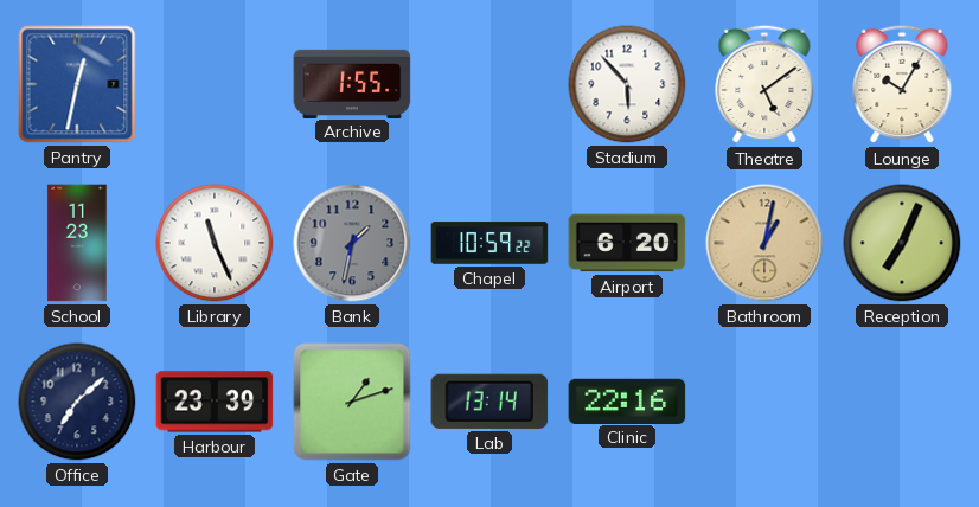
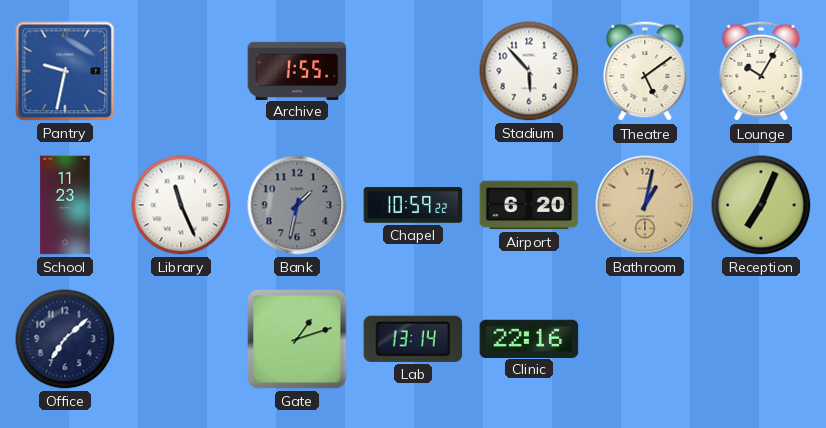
Pantry: 12:32 -> 9:32 (65, 71)
Harbour: 23:39 -> none (215, 402)
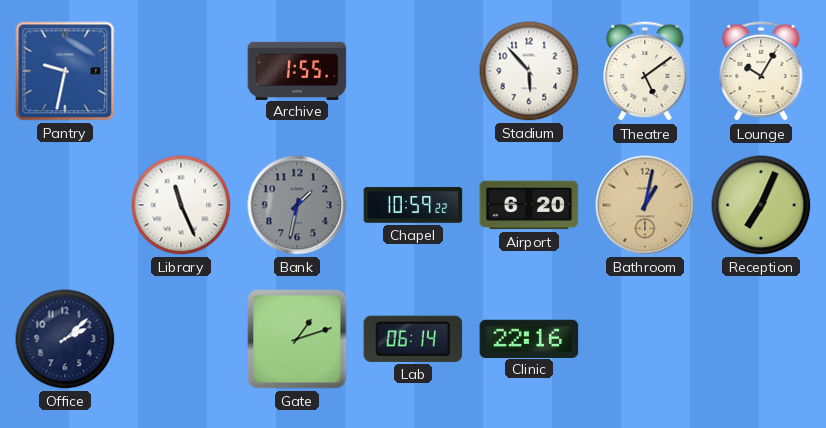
School: 11:23 -> none (65, 205)
Office: 7:08 -> 2:08 (65, 339)
Lab: 13:14 -> 06:14 (413, 339)
